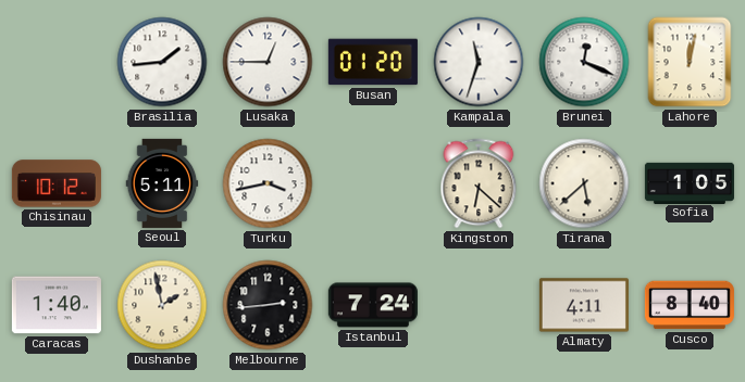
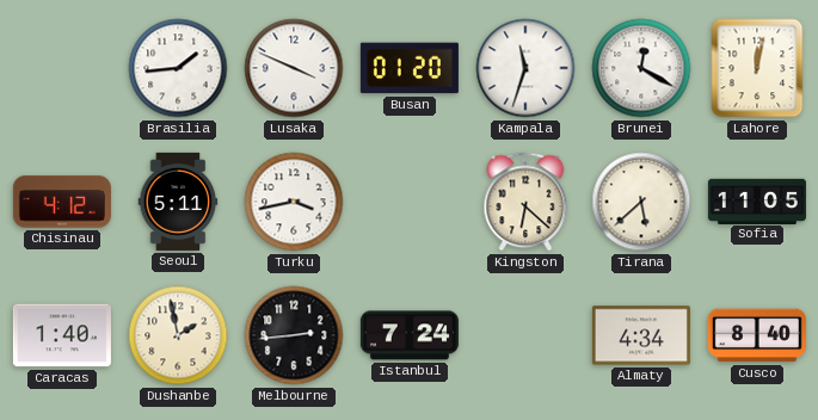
Lusaka: 12:45 -> 3:49 (294, 68)
Brunei: 12:19 -> 12:20 (641, 68)
Chisinau: 10:12 -> 4:12 (62, 202)
Sofia: 1:05 -> 11:05 (757, 200)
Almaty: 4:11 -> 4:34 (641, 335)
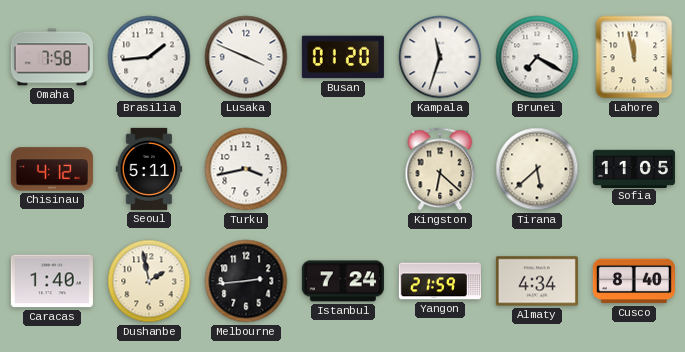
Omaha: none -> 7:58 (52, 57)
Brunei: 12:20 -> 7:20 (537, 57)
Lahore: 12:02 -> 11:58 (634, 57)
Yangon: none -> 21:59 (440, 281)
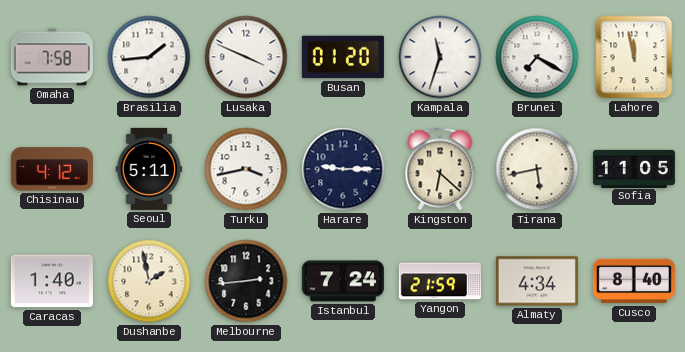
Harare: none -> 9:15 (343, 169)
Tirana: 5:38 -> 5:43 (537, 169)
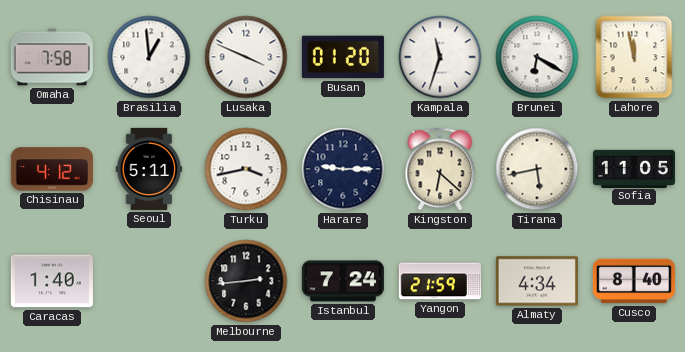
Brasilia: 1:44 -> 12:59 (149, 57)
Brunei: 7:20 -> 6:20 (537, 57)
Dushanbe: 1:58 -> none (149, 281)
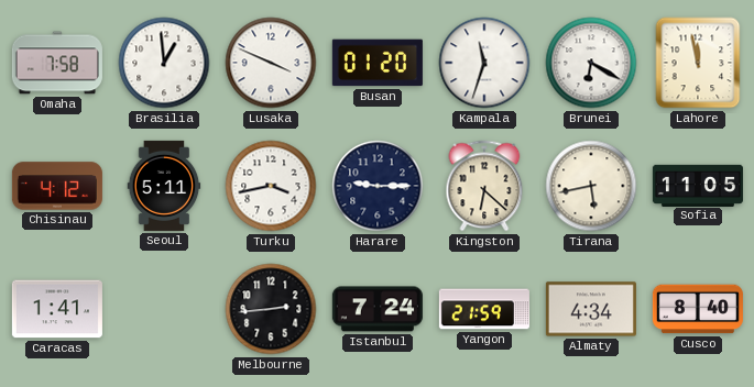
Caracas: 1:40 -> 1:41 (57, 309)
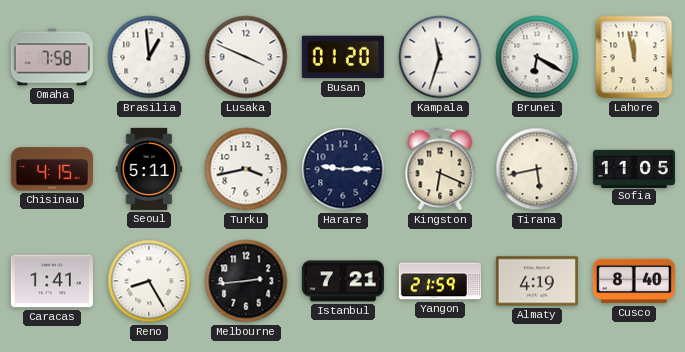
Chisinau: 4:12 -> 4:15 (52, 169)
Kingston: 6:22 -> 6:19 (440, 169)
Reno: none -> 8:25 (149, 281)
Istanbul: 7:24 -> 7:21 (343, 281)
Almaty: 4:34 -> 4:19 (537, 281)
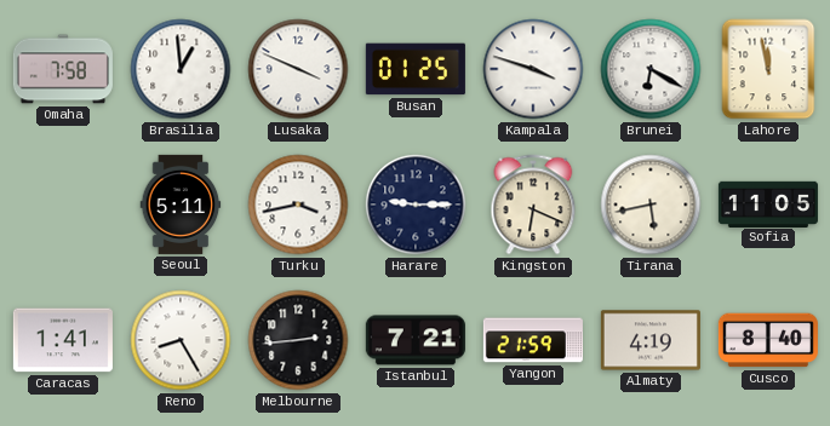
Busan: 01:20 -> 01:25 (416, 69)
Kampala: 11:33 -> 3:48 (533, 69)
Chisinau: 4:15 -> none (52, 169)
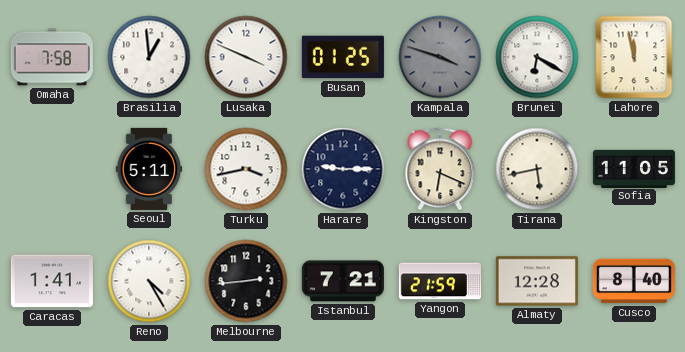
Kampala dial: white -> grey (440, 57)
Reno: 8:25 -> 4:25 (149, 281)
Almaty: 4:19 -> 12:28 (537, 281)
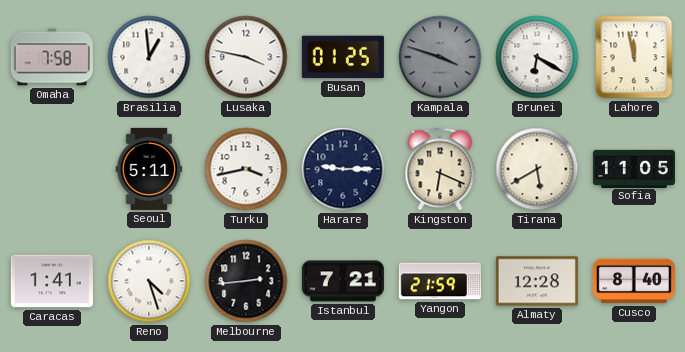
Lusaka: 3:49 -> 3:47 (246, 57)
Tirana: 5:43 -> 5:40 (537, 169)
Reno: 4:25 -> 4:27 (149, 281)
